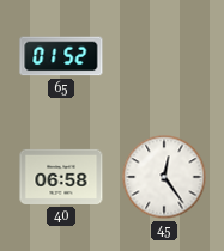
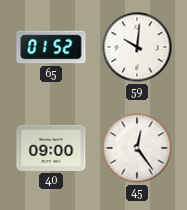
59: none -> 10:01 (137, 47)
40: 06:58 -> 09:00 (51, 148)
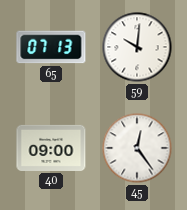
65: 01:52 -> 07:13 (51, 47)
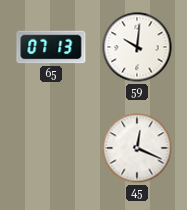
40: 09:00 -> none (51, 148)
45: 12:24 -> 12:19 (137, 148)
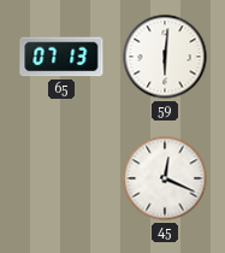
59: 10:01 -> 6:01 (165, 57)
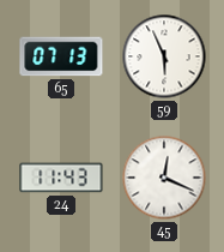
59: 6:01 -> 5:56 (164, 56)
24: none -> 11:43 (61, 178)
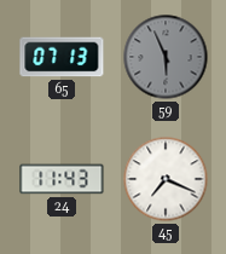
59 dial: white -> grey (166, 57)
45: 12:19 -> 7:19 (166, 179)
